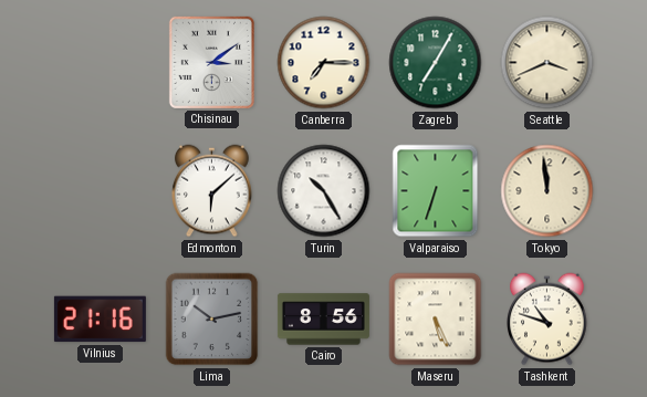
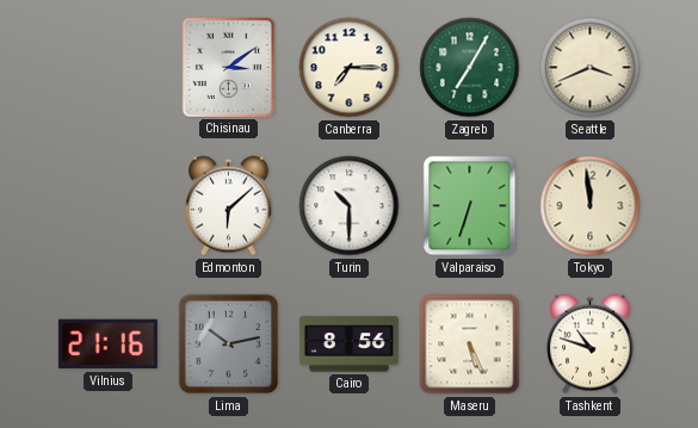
Turin: 10:25 -> 10:30 (350, 206)
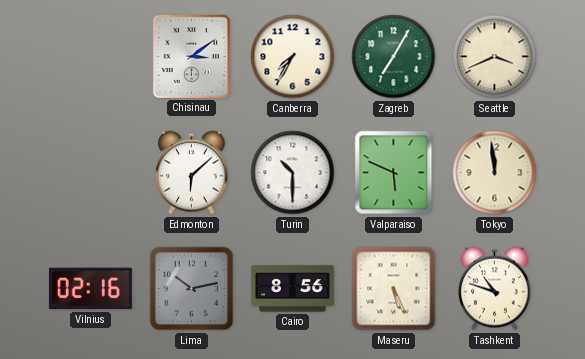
Canberra: 7:15 -> 7:35 (293, 57)
Valparaiso: 6:33 -> 5:49 (394, 173)
Vilnius: 21:16 -> 02:16 (90, 289)
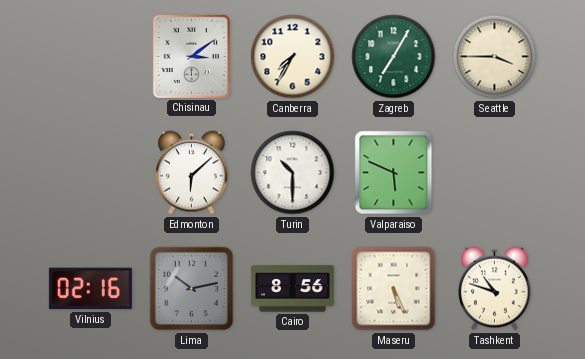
Seattle: 3:41 -> 3:45 (495, 57)
Tokyo: 11:59 -> none (495, 173)
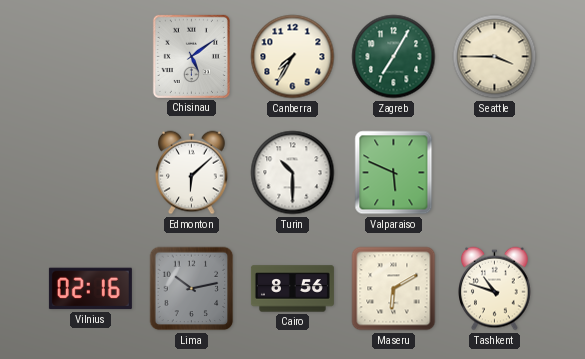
Chisinau: 3:09 -> 5:09 (191, 56)
Maseru: 5:26 -> 6:10 (394, 289)
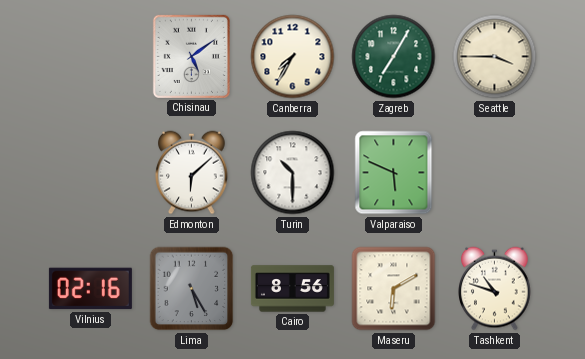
Lima: 10:13 -> 5:25 (192, 289)
